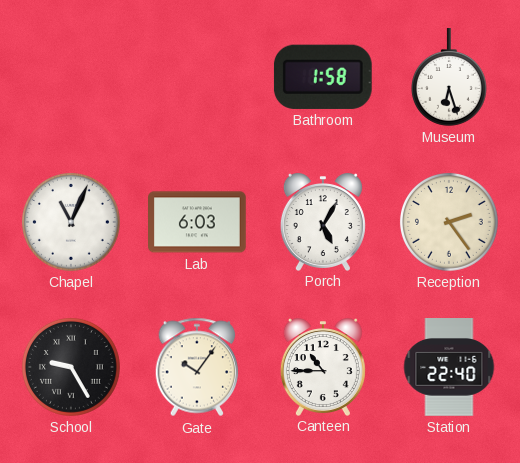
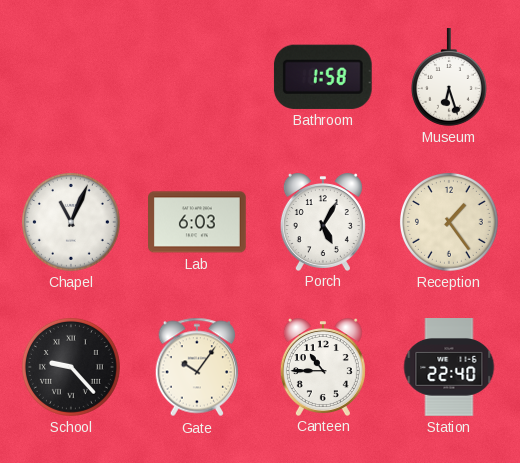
Reception: 2:24 -> 1:24 (449, 222)
School: 9:25 -> 9:23 (71, 367)
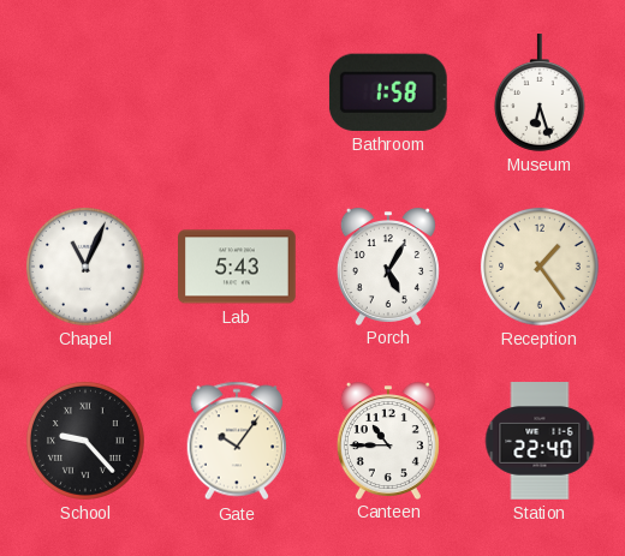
Lab: 6:03 -> 5:43 (237, 267)
